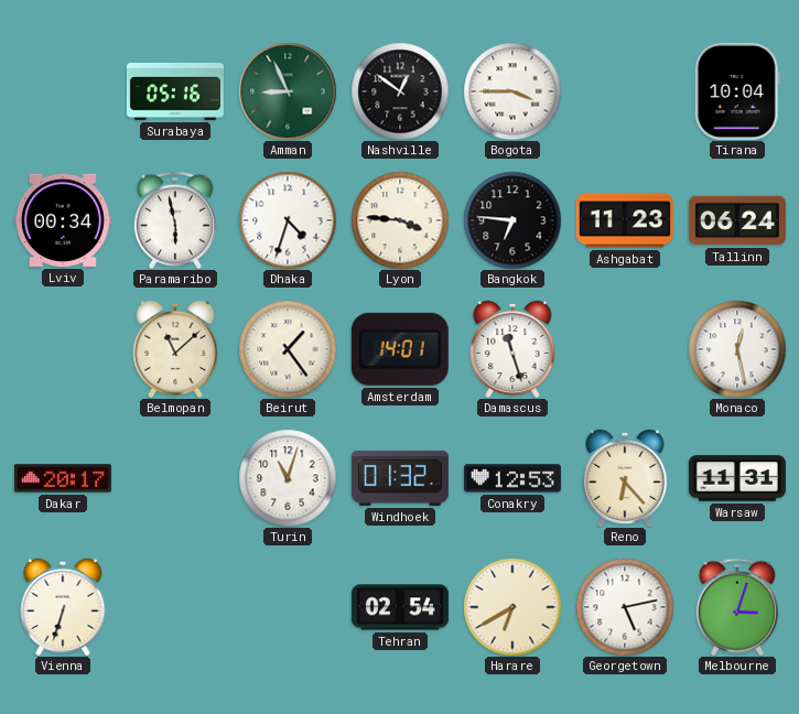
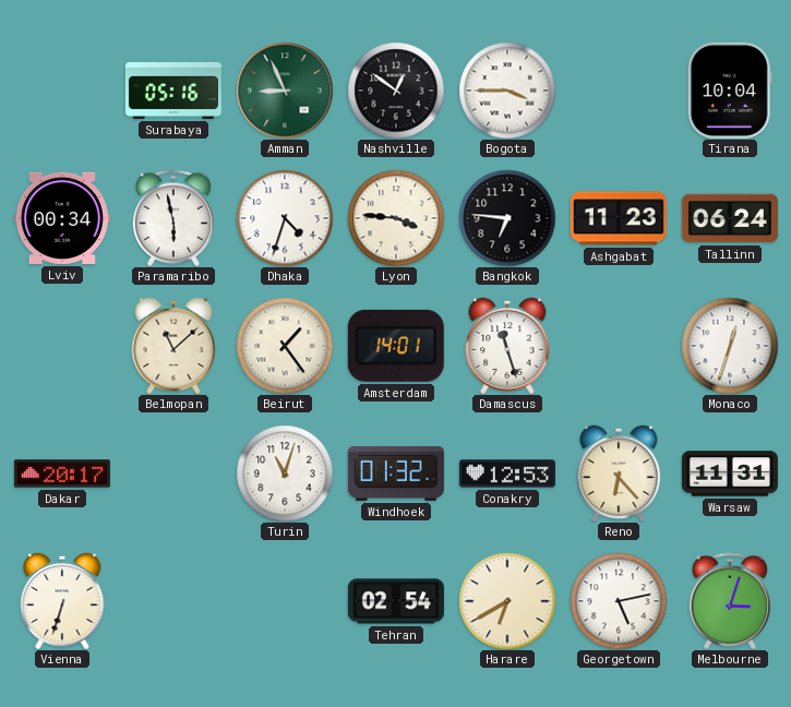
Monaco: 12:28 -> 12:33 (730, 346)
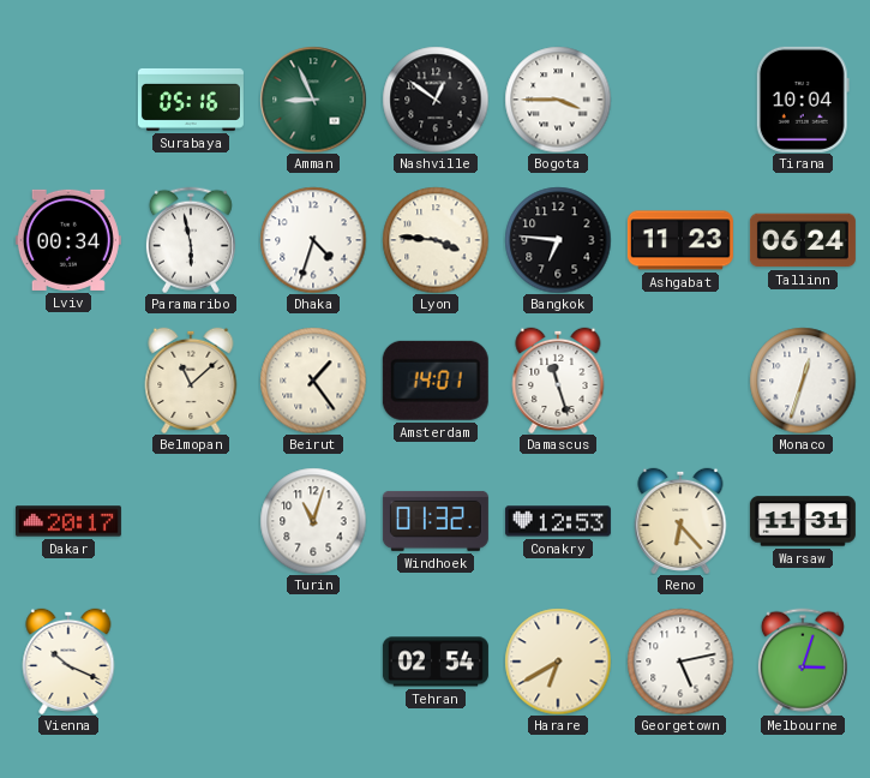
Vienna: 6:33 -> 10:19 (68, 660)
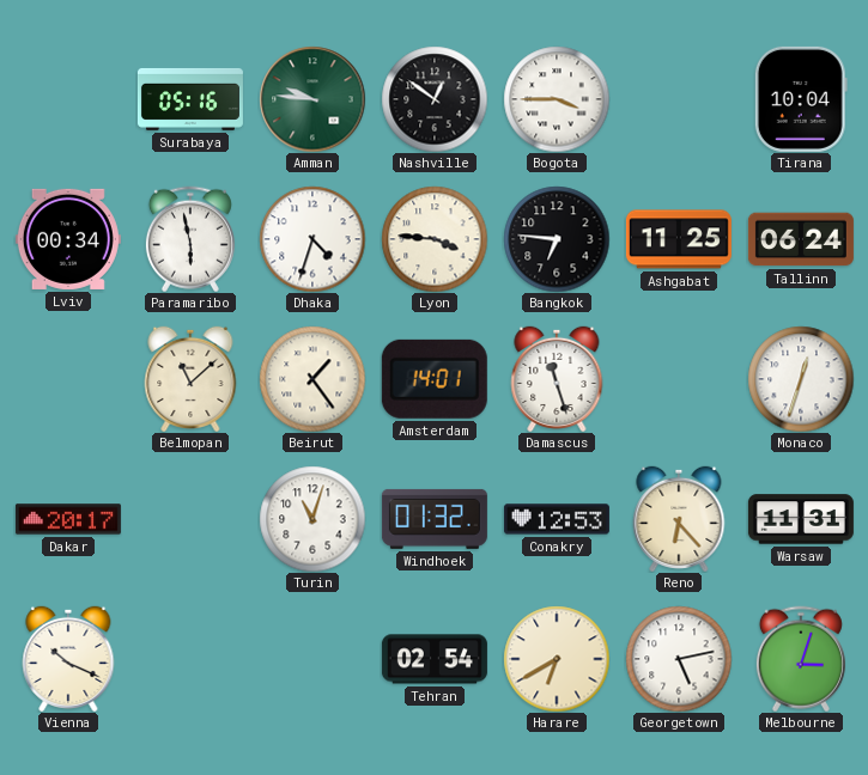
Amman: 8:56 -> 9:46 (312, 99)
Ashgabat: 11:23 -> 11:25 (679, 239)
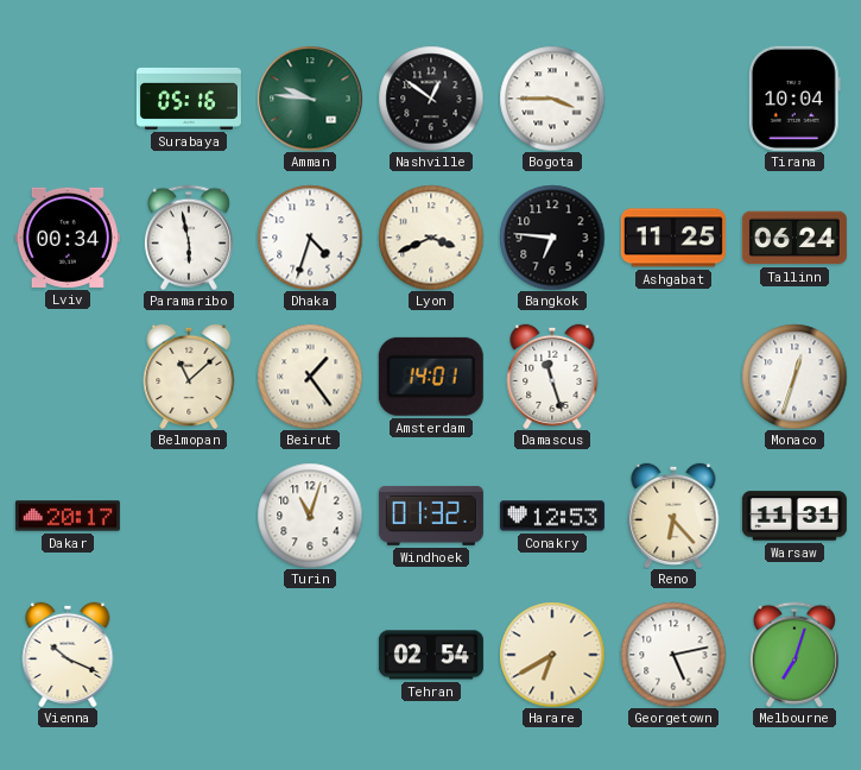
Lyon: 3:46 -> 3:41 (431, 238)
Melbourne: 3:03 -> 7:03 (794, 655)
